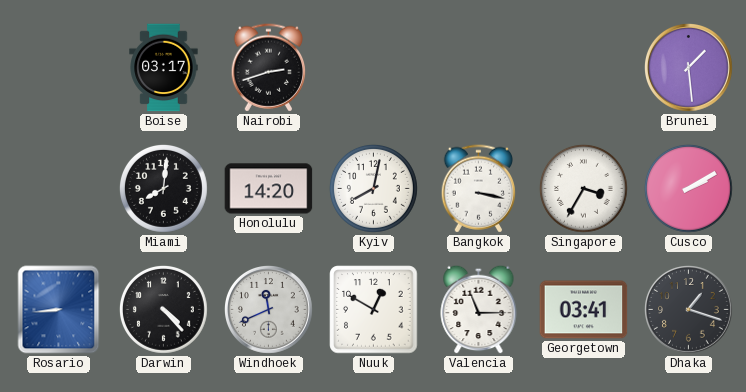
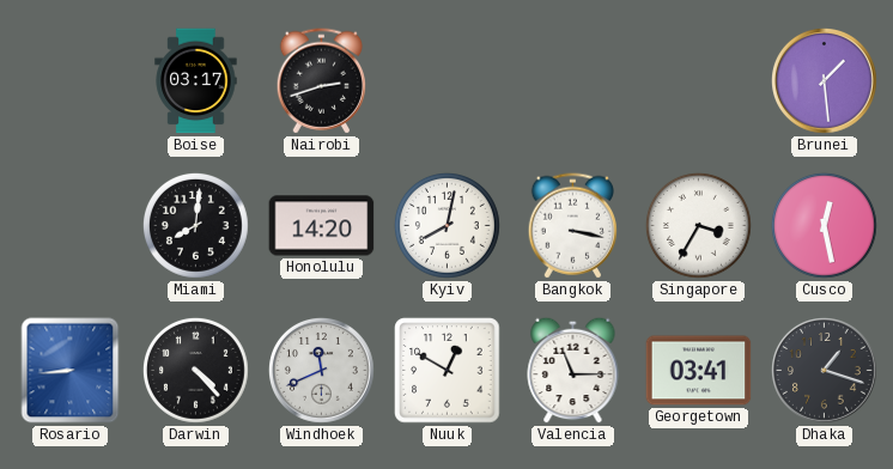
Cusco: 2:10 -> 12:28 (824, 225)
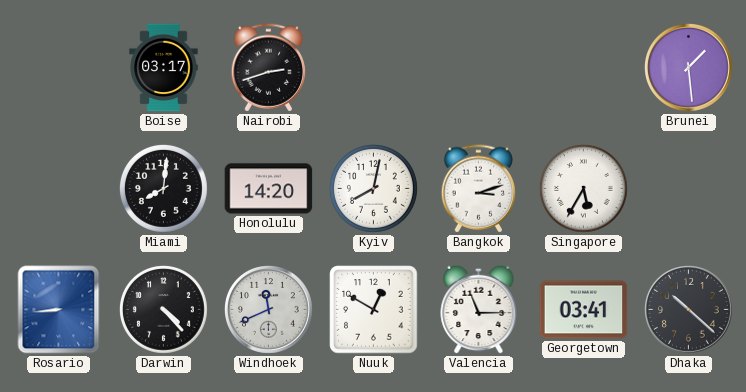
Bangkok: 3:17 -> 3:12 (478, 189)
Singapore: 3:35 -> 5:35 (583, 188)
Cusco: 12:28 -> none (824, 225)
Dhaka: 1:18 -> 10:22 (689, 310)
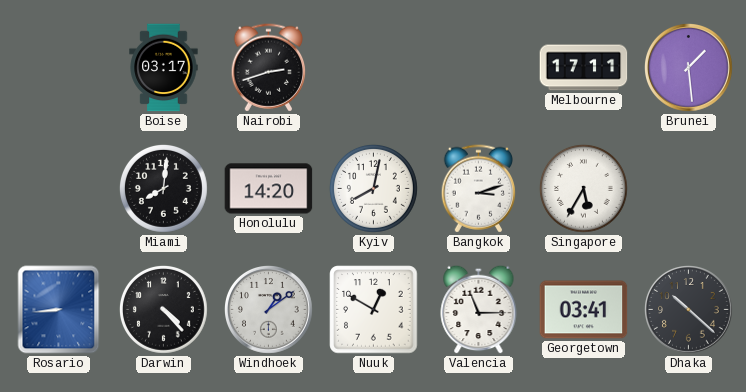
Melbourne: none -> 17:11 (584, 68)
Windhoek: 11:41 -> 1:09 (269, 310)
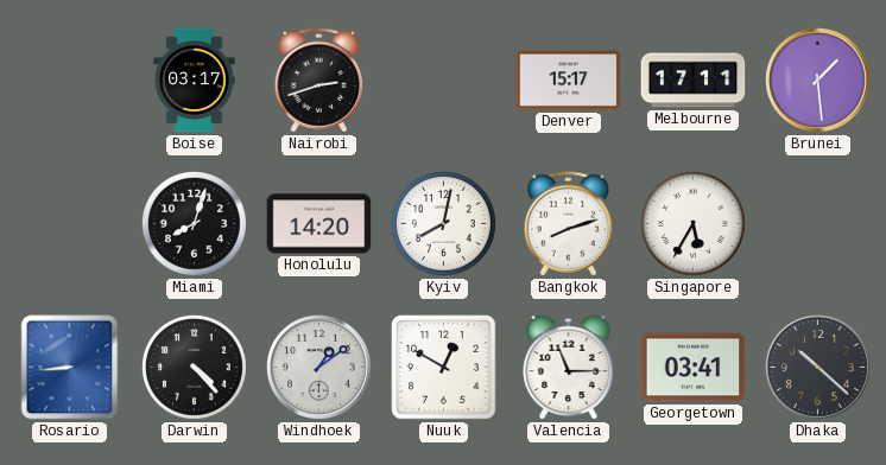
Denver: none -> 15:17 (569, 81)
Miami: 8:01 -> 8:03 (194, 223)
Bangkok: 3:12 -> 8:12 (568, 224)
